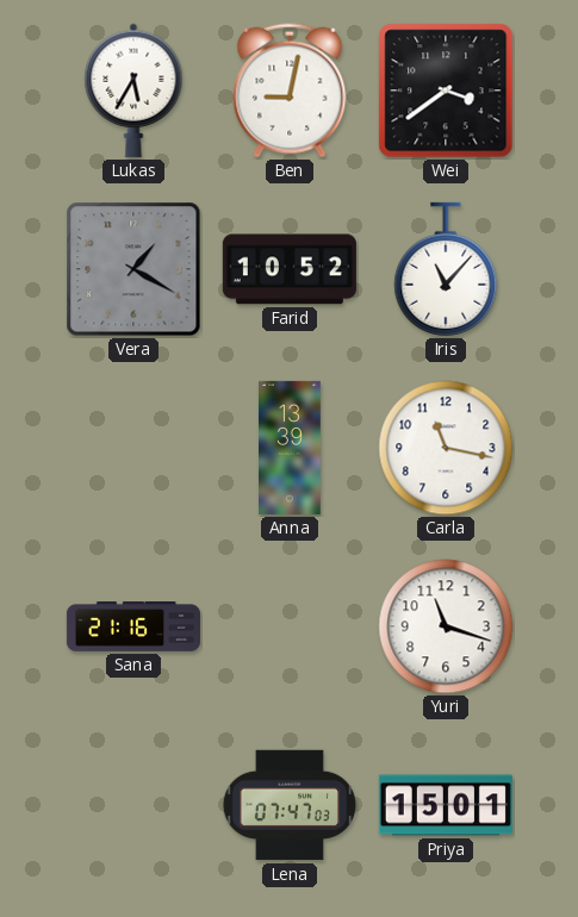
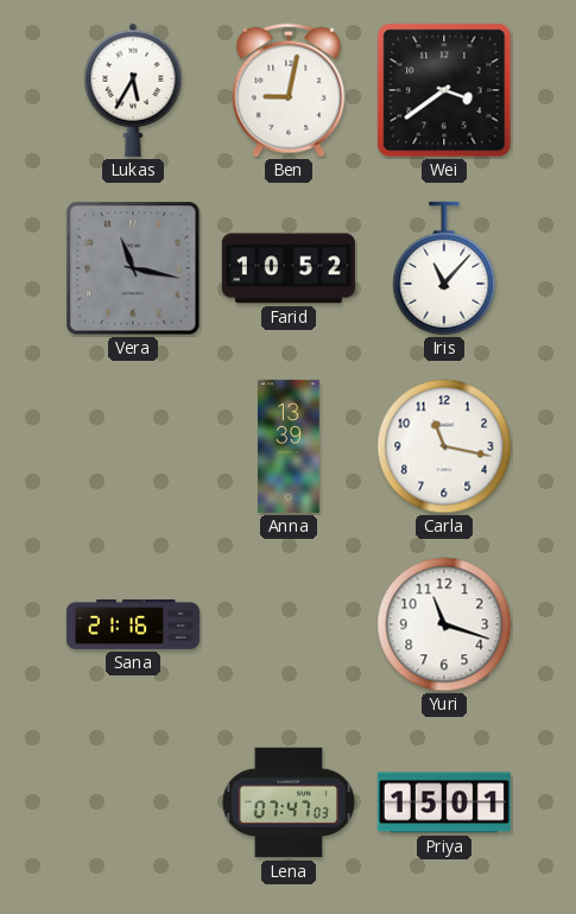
Vera: 1:20 -> 11:17 (133, 268)
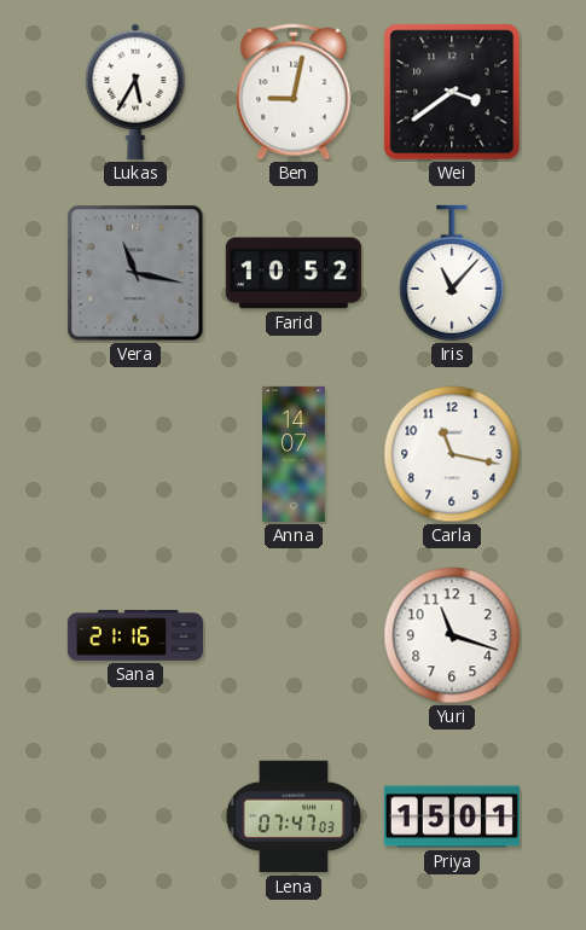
Anna: 13:39 -> 14:07 (295, 454)
